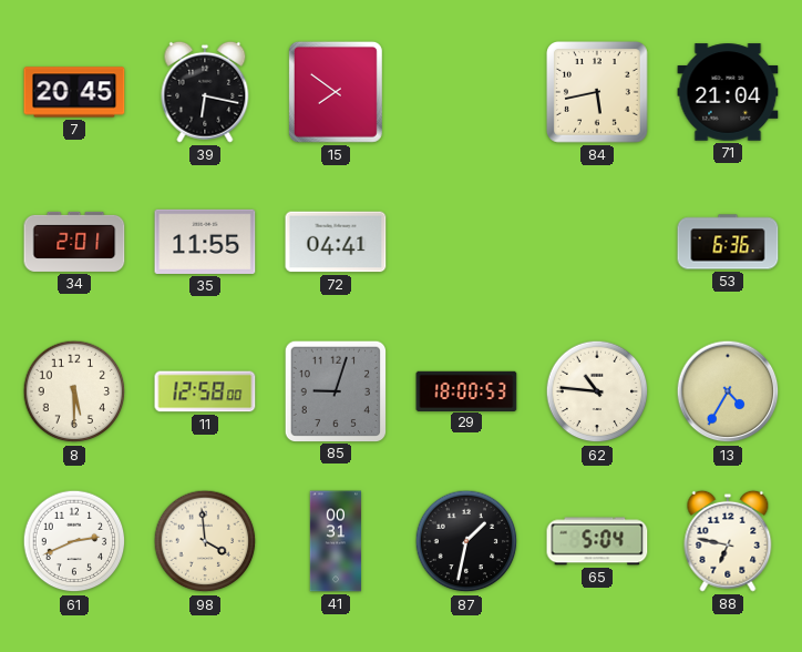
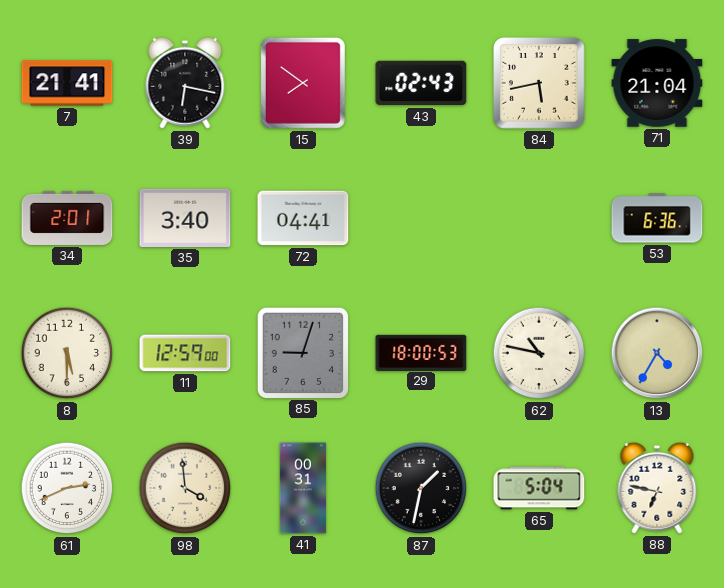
7: 20:45 -> 21:41 (67, 83)
43: none -> 02:43 (421, 83)
35: 11:55 -> 3:40 (185, 218)
11: 12:58 -> 12:59 (185, 353)
62: 10:46 -> 10:47 (539, 353)
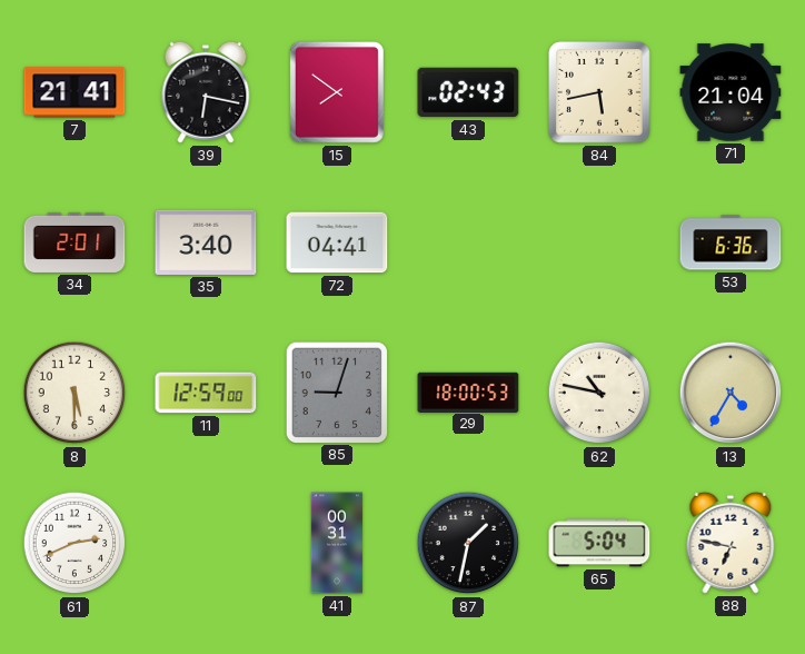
98: 3:59 -> none (185, 488)
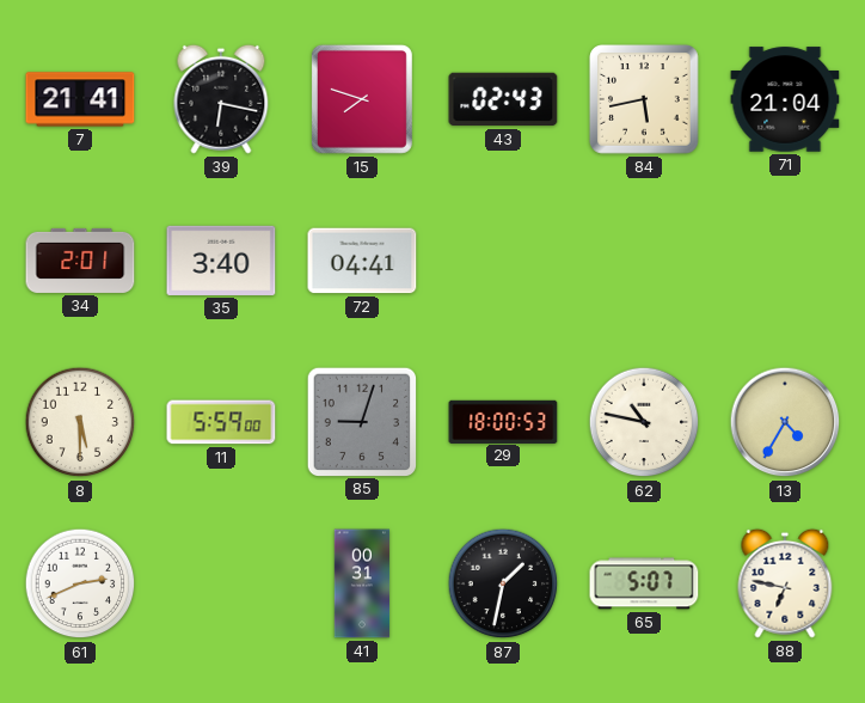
15: 7:51 -> 7:48 (362, 99)
53: 6:36 -> none (731, 242)
11: 12:59 -> 5:59 (221, 422)
65: 5:04 -> 5:07 (644, 583)
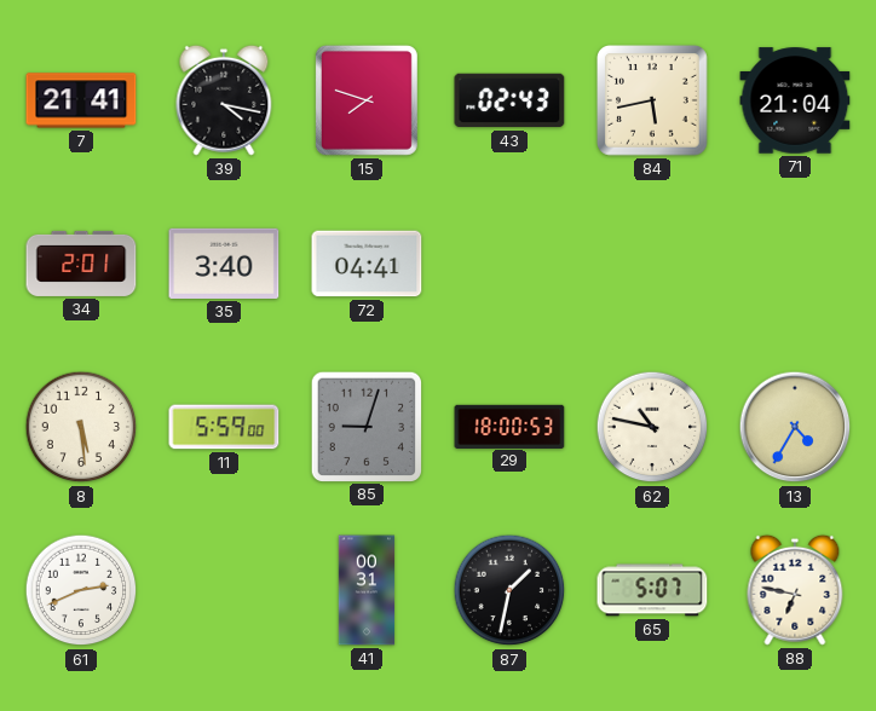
39: 6:17 -> 4:17 (224, 100)
8: 5:30 -> 5:29 (81, 427)
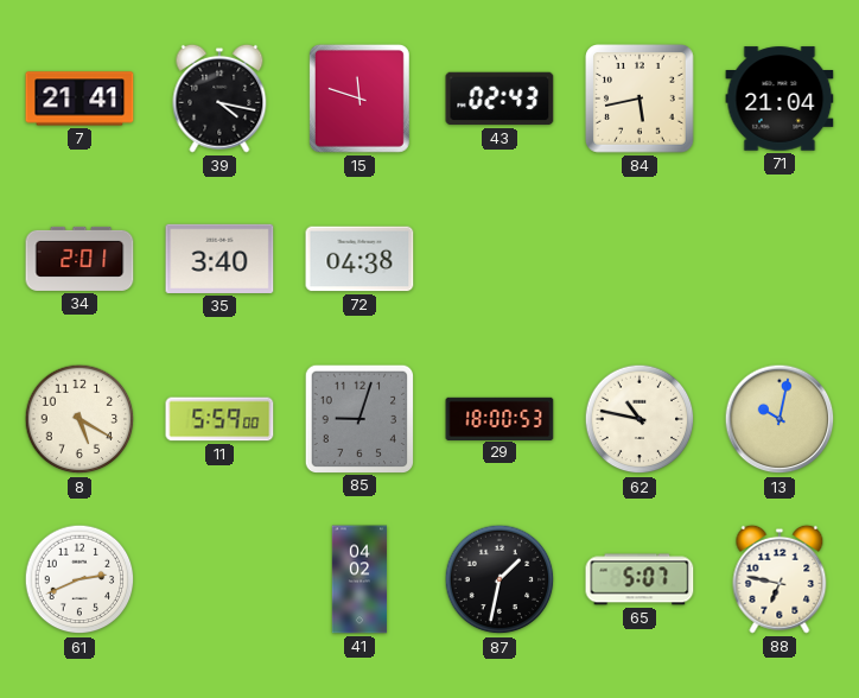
15: 7:48 -> 11:48 (359, 99)
72: 04:41 -> 04:38 (359, 259)
8: 5:29 -> 5:20 (79, 419)
13: 4:35 -> 10:02 (780, 419)
41: 00:31 -> 04:02 (359, 579)
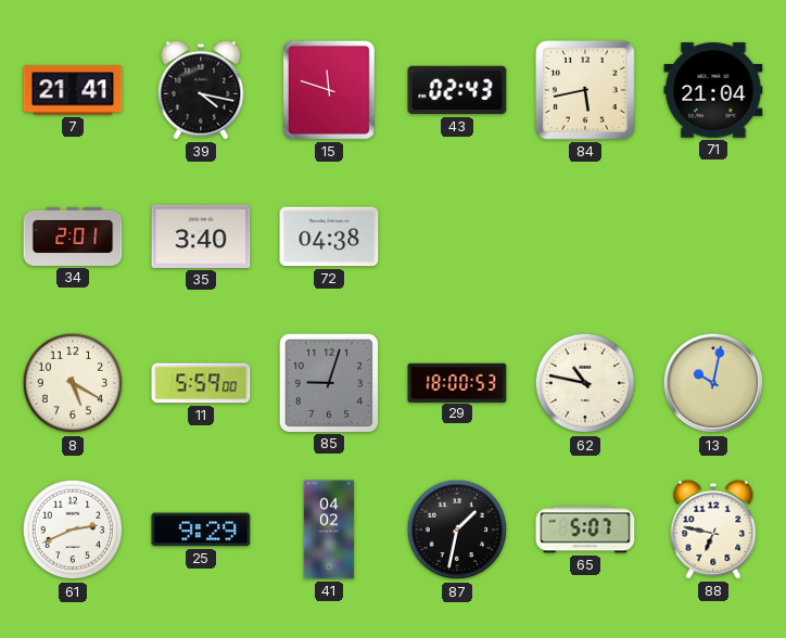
25: none -> 9:29 (201, 529)
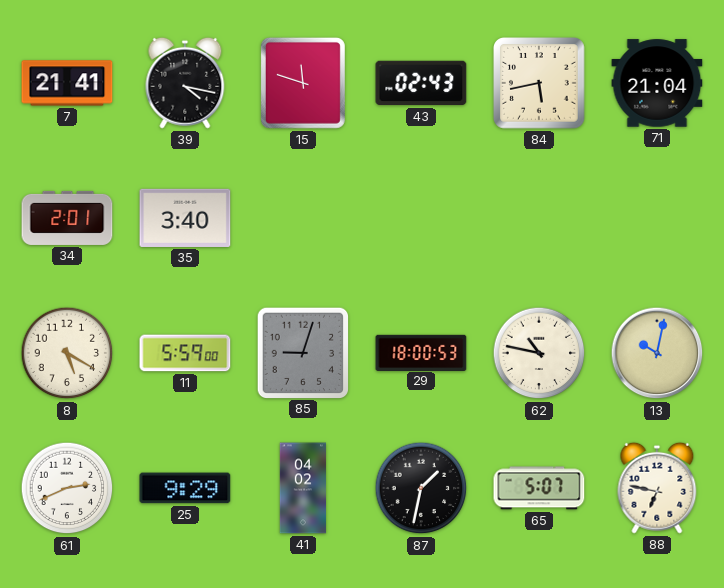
72: 04:38 -> none (329, 237)
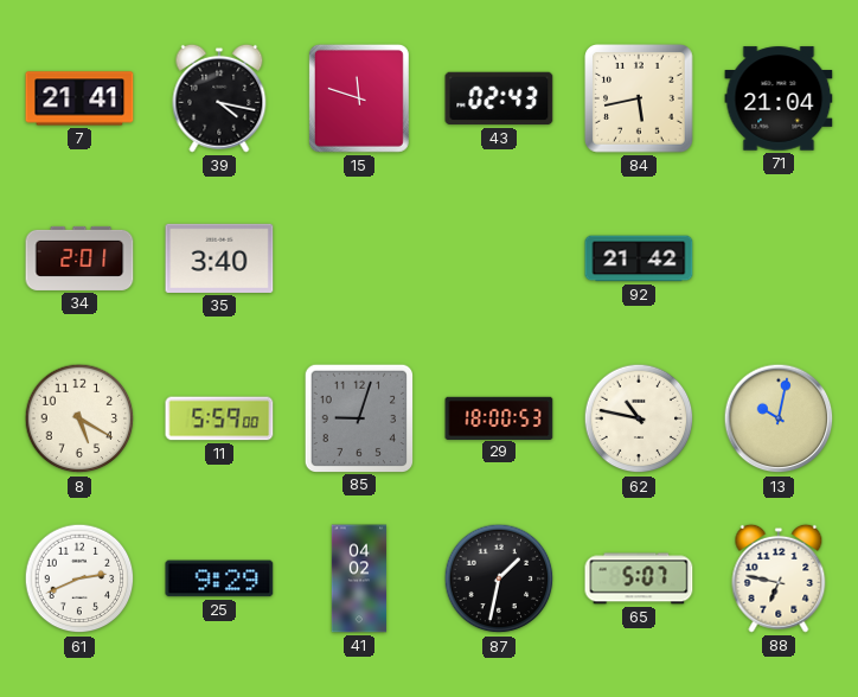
92: none -> 21:42 (639, 258)
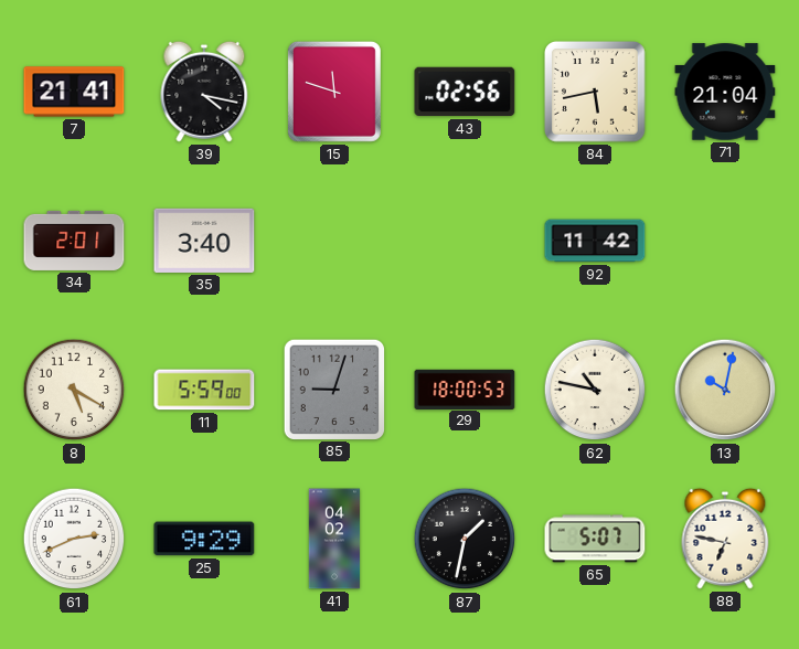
43: 02:43 -> 02:56 (465, 92)
92: 21:42 -> 11:42 (595, 241)
